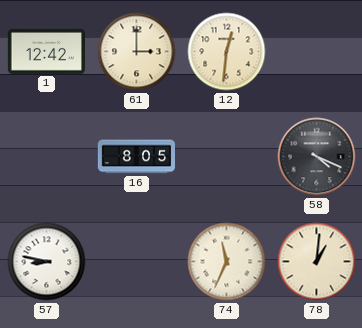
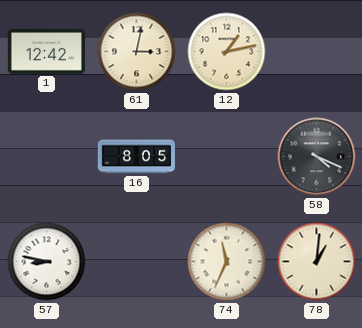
61: 3:00 -> 3:02 (137, 52)
12: 12:31 -> 1:13 (227, 52)
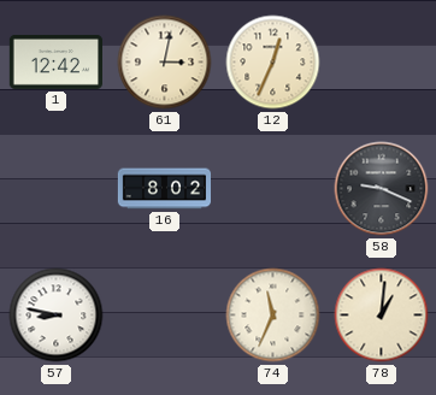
12: 1:13 -> 12:34 (273, 63)
16: 8:05 -> 8:02 (165, 189)
58: 4:19 -> 9:19 (382, 189)
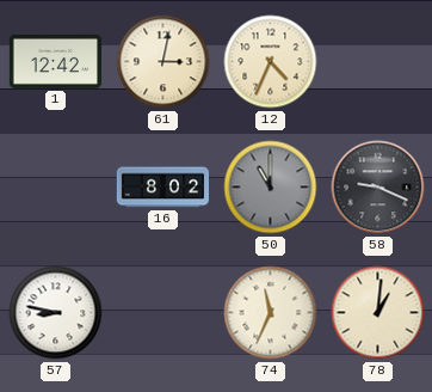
12: 12:34 -> 4:34 (271, 62)
50: none -> 11:00 (271, 188)
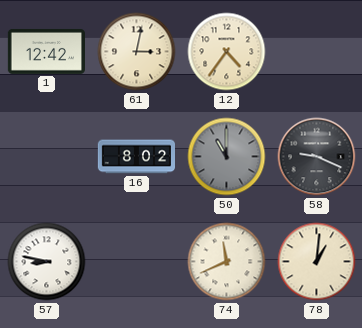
12: 4:34 -> 4:36 (227, 52)
74: 11:34 -> 11:41 (227, 262)
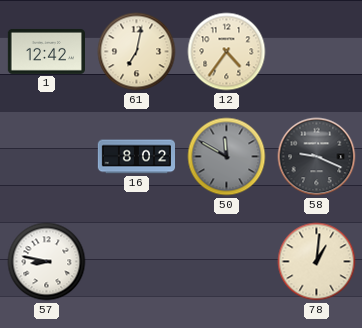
61: 3:02 -> 7:02 (137, 52)
50: 11:00 -> 11:50 (227, 157)
74: 11:41 -> none (227, 262)
